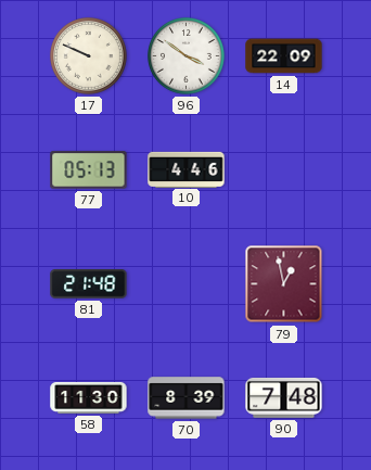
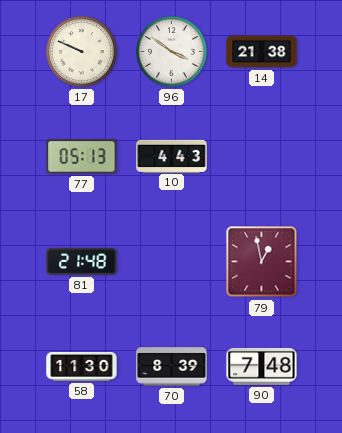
14: 22:09 -> 21:38 (262, 52)
10: 4:46 -> 4:43 (172, 156)
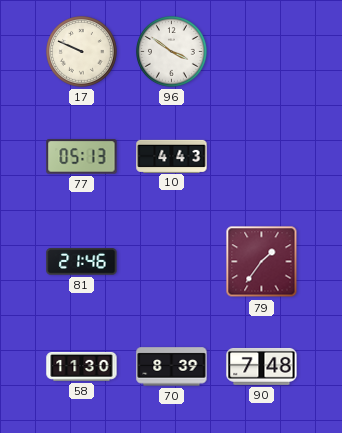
14: 21:38 -> none (262, 52)
81: 21:48 -> 21:46 (82, 262)
79: 12:58 -> 1:36 (262, 262)
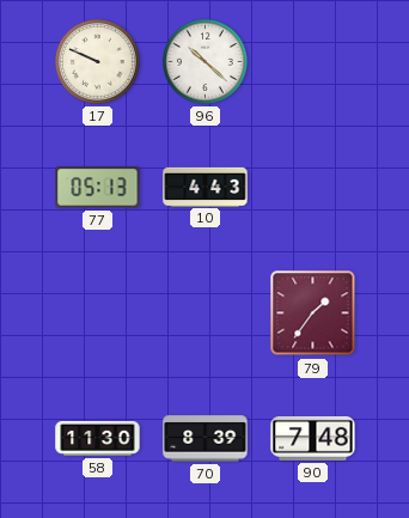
96: 3:51 -> 10:22 (206, 62)
81: 21:46 -> none (82, 262)
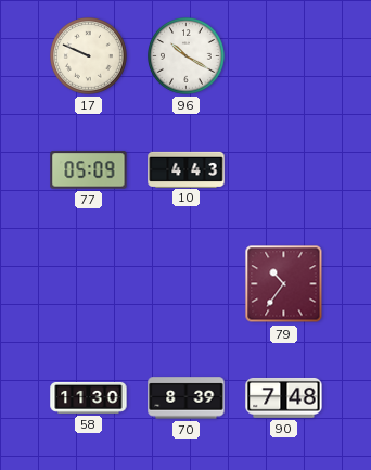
96: 10:22 -> 10:20 (187, 56)
77: 05:13 -> 05:09 (89, 170)
79: 1:36 -> 10:36 (284, 284)
